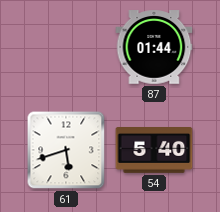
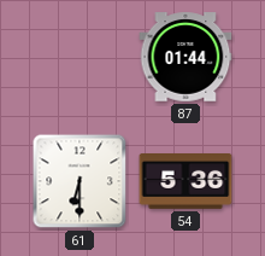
61: 5:42 -> 6:30 (79, 181)
54: 5:40 -> 5:36 (185, 182)
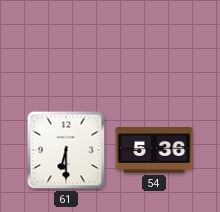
87: 01:44 -> none (185, 57)
